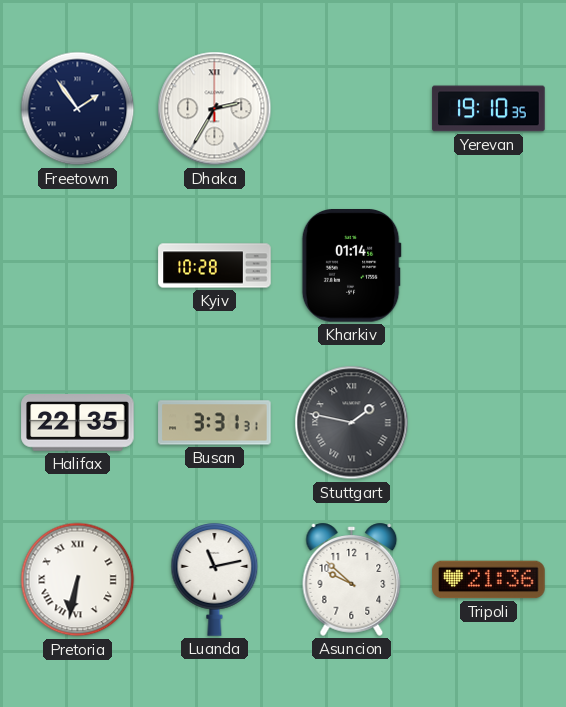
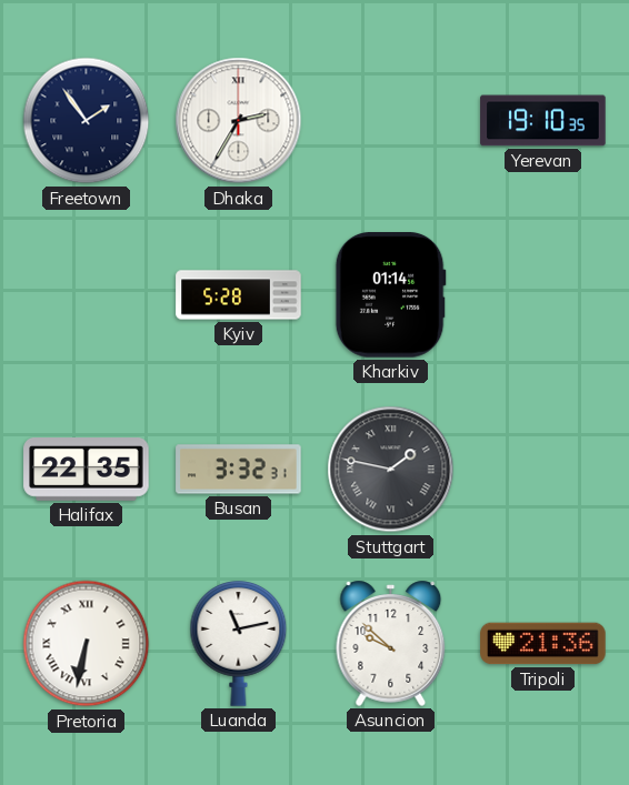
Kyiv: 10:28 -> 5:28 (239, 295)
Busan: 3:31 -> 3:32 (239, 470)
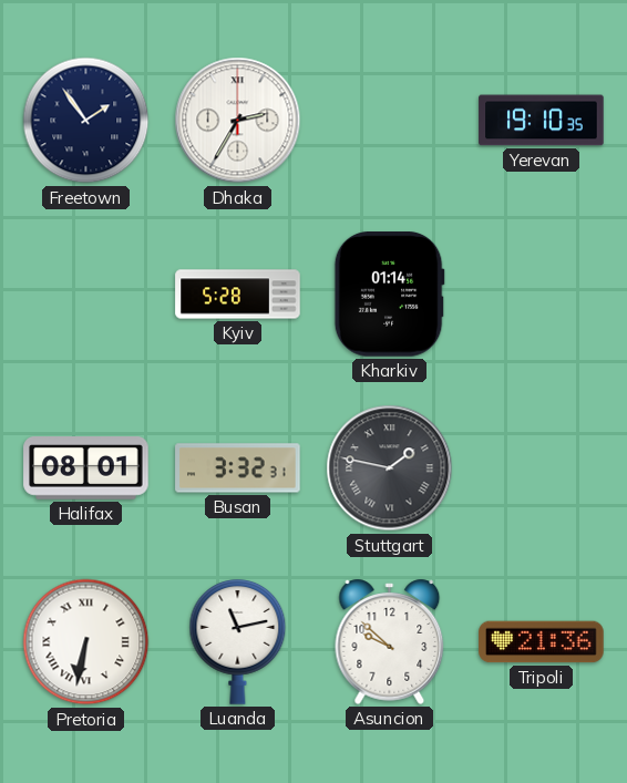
Halifax: 22:35 -> 08:01 (86, 468)
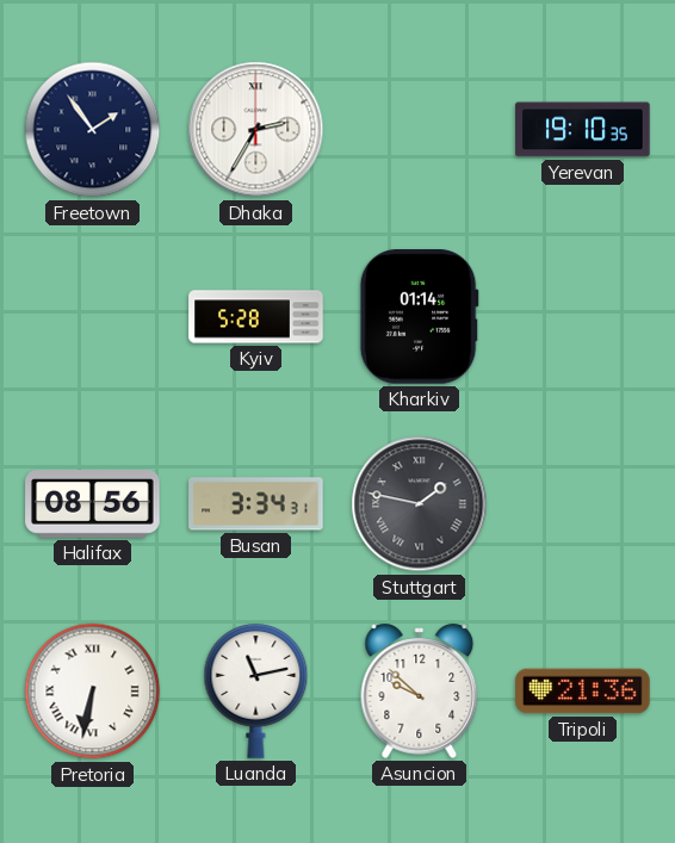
Halifax: 08:01 -> 08:56 (93, 504)
Busan: 3:32 -> 3:34 (256, 504)
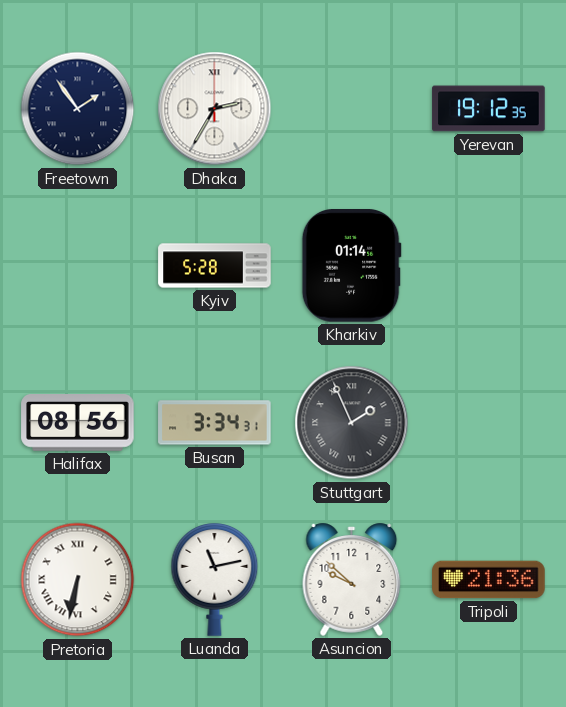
Yerevan: 19:10 -> 19:12 (489, 109)
Stuttgart: 1:47 -> 1:56 (352, 423)
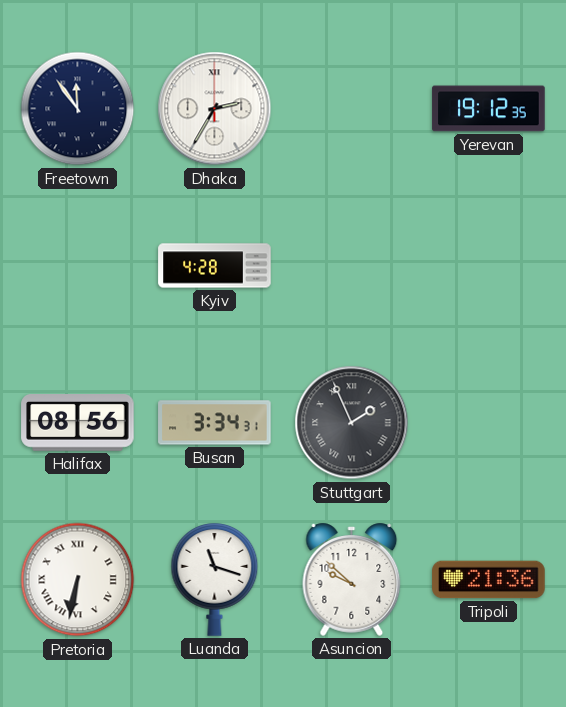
Freetown: 1:54 -> 11:54 (78, 109)
Kyiv: 5:28 -> 4:28 (215, 266)
Kharkiv: 01:14 -> none (351, 266)
Luanda: 11:13 -> 11:18 (215, 580)
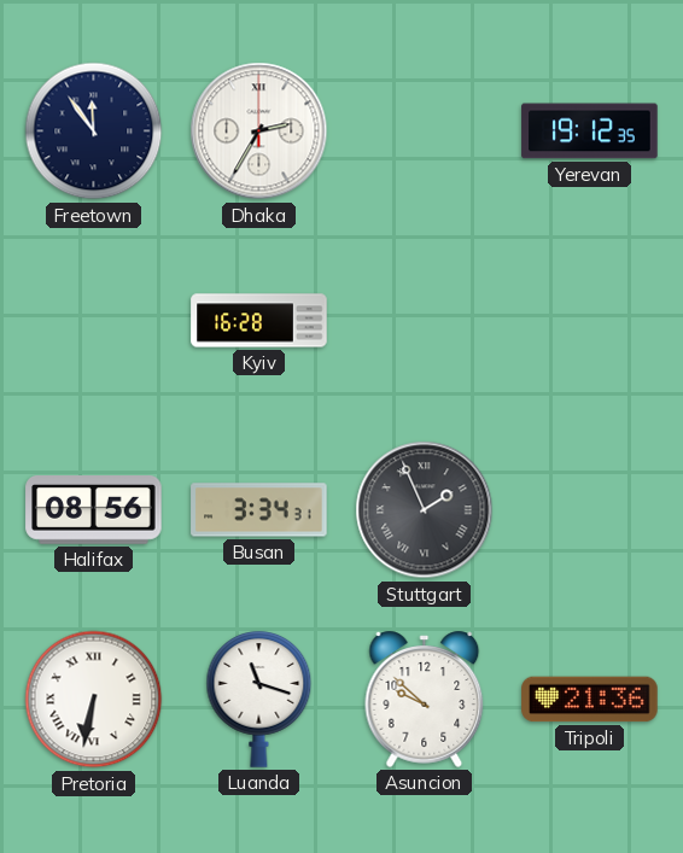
Kyiv: 4:28 -> 16:28 (259, 321)
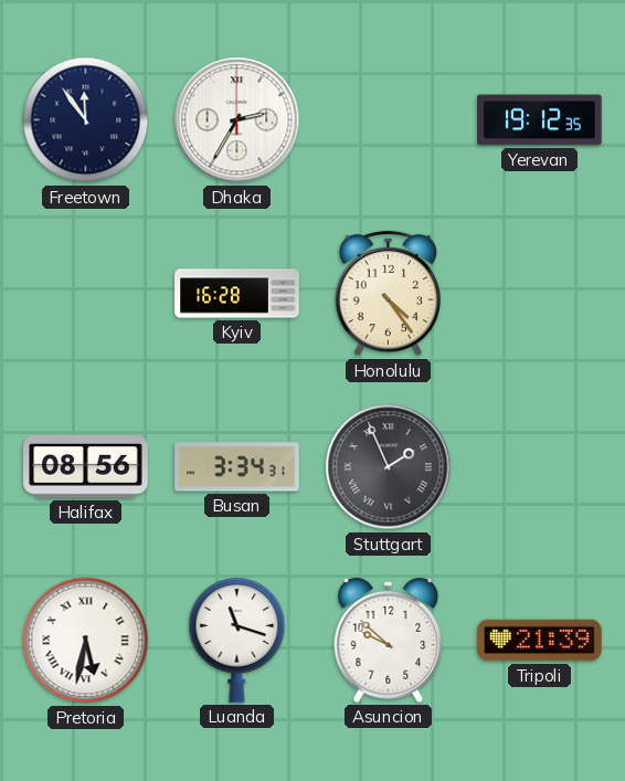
Honolulu: none -> 4:24 (389, 294)
Pretoria: 6:32 -> 5:32 (86, 641)
Tripoli: 21:36 -> 21:39 (540, 641)
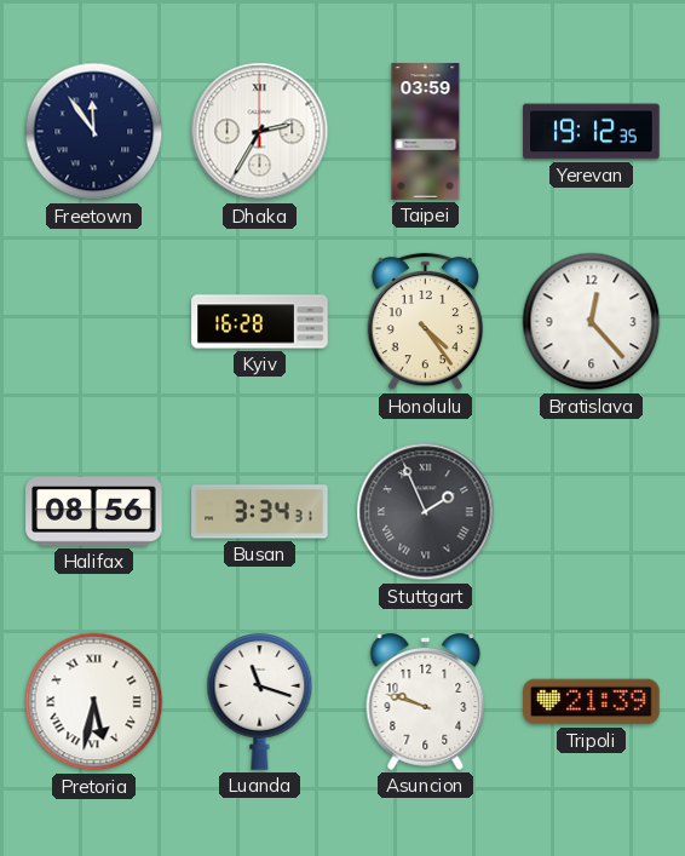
Taipei: none -> 03:59 (426, 132)
Bratislava: none -> 12:23 (592, 322)
Asuncion: 9:52 -> 9:48 (426, 701)
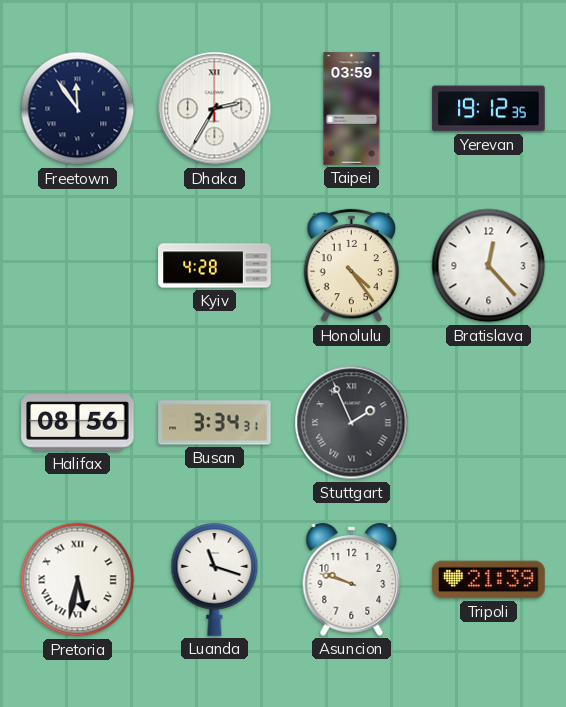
Kyiv: 16:28 -> 4:28 (215, 266)
